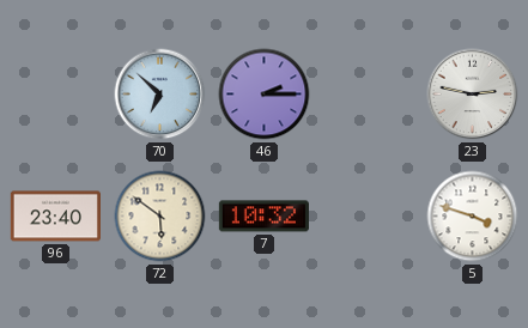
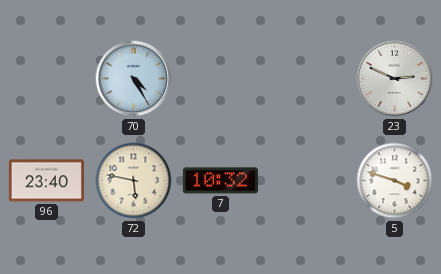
70: 6:52 -> 4:25 (134, 79)
46: 2:15 -> none (265, 95)
23: 2:47 -> 2:49 (395, 79)
72: 5:51 -> 5:47 (134, 181)
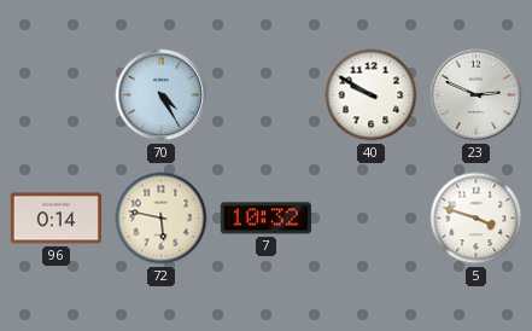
40: none -> 9:50 (372, 95)
96: 23:40 -> 0:14 (55, 219)
